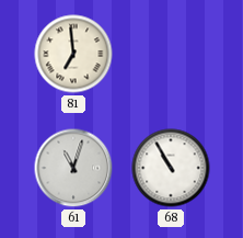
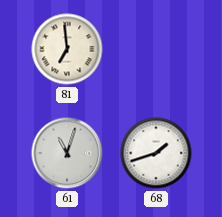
68: 10:55 -> 1:42 (156, 153)
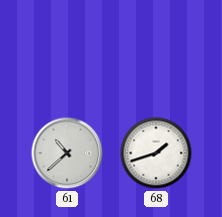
81: 6:59 -> none (67, 49)
61: 11:03 -> 10:38 (67, 153)
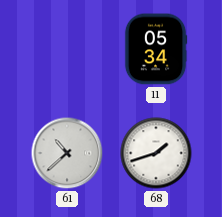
11: none -> 05:34 (156, 49)
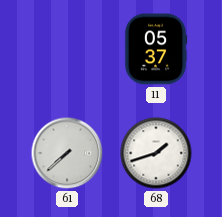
11: 05:34 -> 05:37 (156, 49)
61: 10:38 -> 7:38 (67, 153)
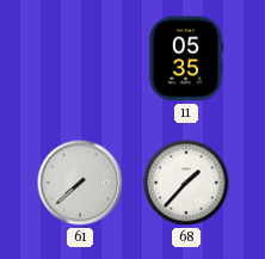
11: 05:37 -> 05:35 (186, 58)
68: 1:42 -> 1:37 (186, 183)
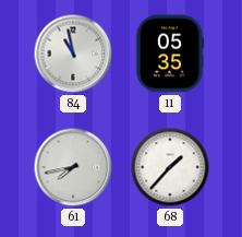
84: none -> 10:58 (73, 54)
61: 7:38 -> 7:43 (73, 167)
